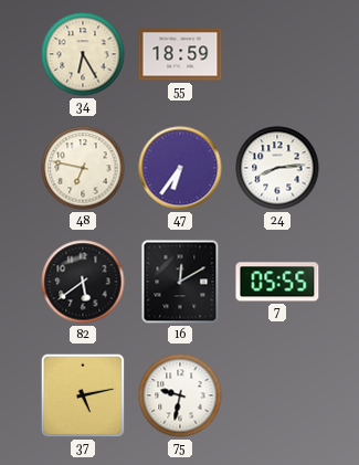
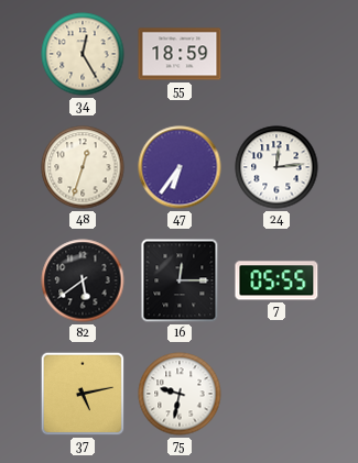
34: 6:25 -> 12:25 (83, 54)
48: 6:47 -> 12:33 (83, 167)
24: 8:14 -> 12:14 (276, 167)
16: 12:10 -> 12:15 (180, 280)
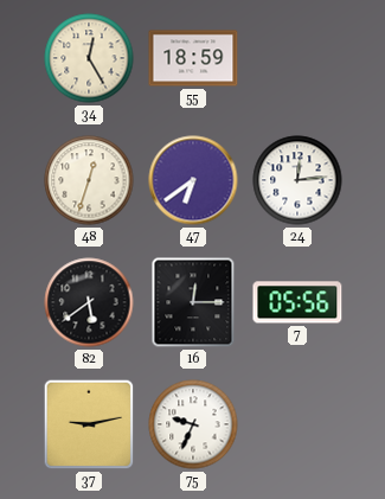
47: 6:36 -> 6:39 (193, 180)
7: 05:55 -> 05:56 (297, 302)
37: 5:13 -> 9:13 (89, 424)
75: 9:32 -> 9:34 (193, 424)
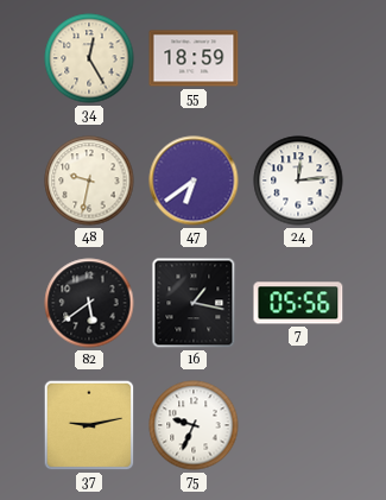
48: 12:33 -> 9:32 (89, 181)
16: 12:15 -> 1:17 (194, 303)
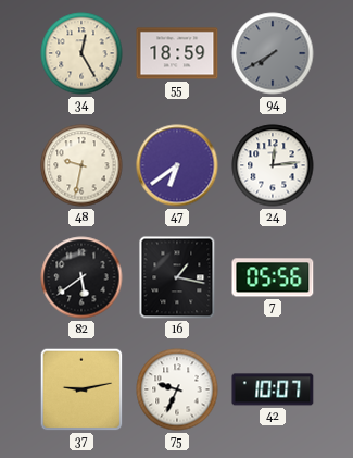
94: none -> 7:40 (273, 53)
42: none -> 10:07 (273, 389)
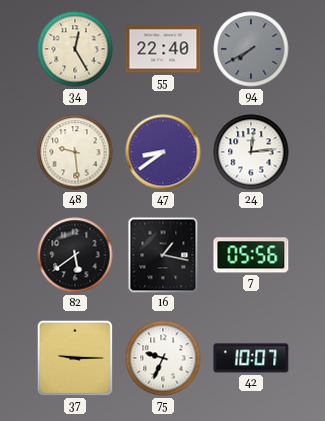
55: 18:59 -> 22:40 (163, 49)
48: 9:32 -> 9:29 (75, 152)
47: 6:39 -> 8:39 (163, 152)
37: 9:13 -> 9:15 (75, 358)
